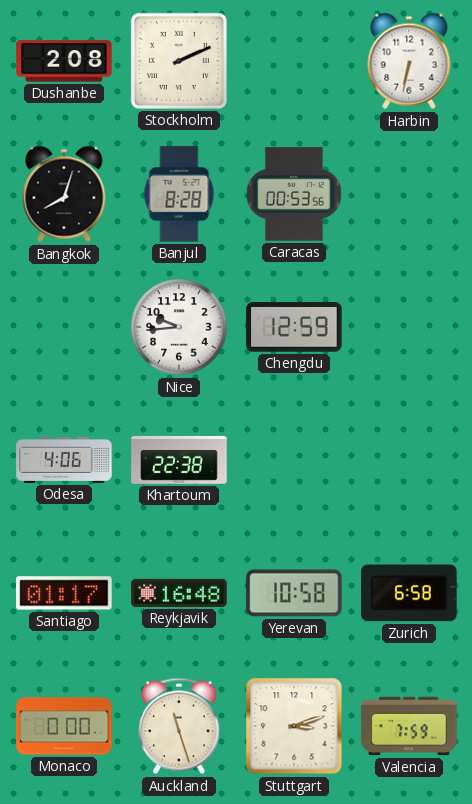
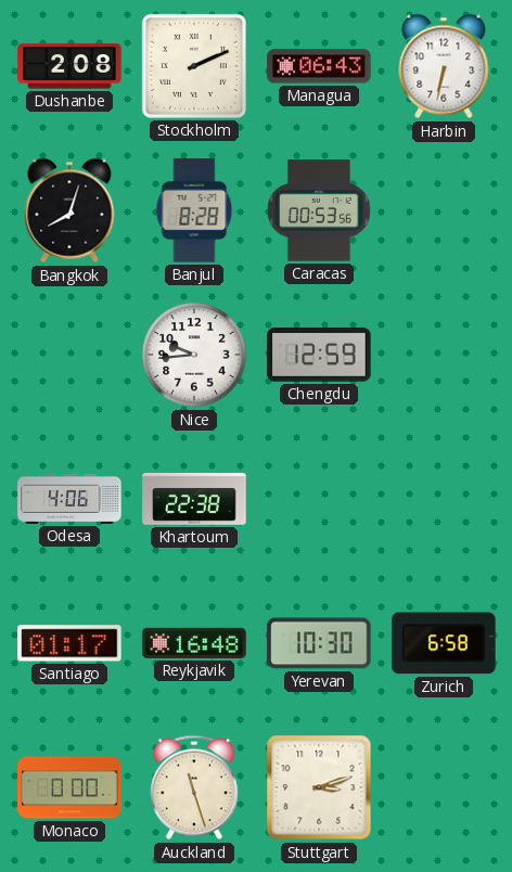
Managua: none -> 06:43 (319, 66)
Yerevan: 10:58 -> 10:30 (319, 643)
Valencia: 7:59 -> none (409, 726)
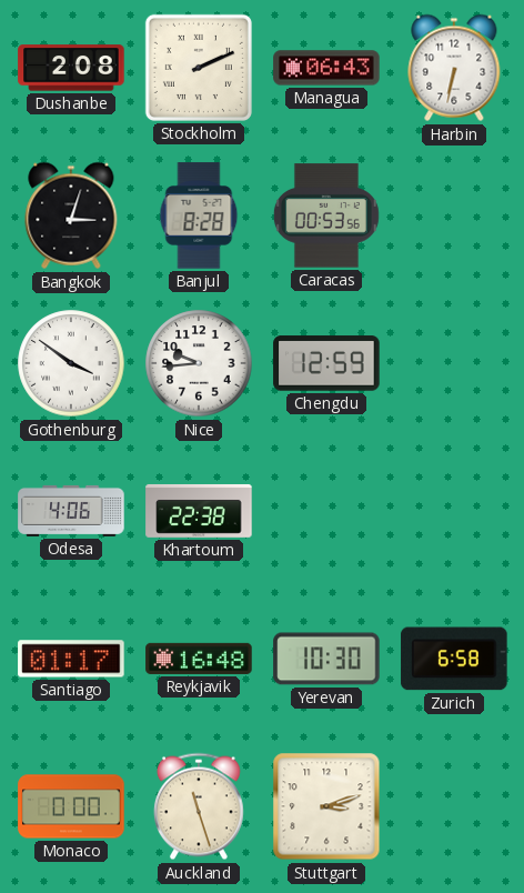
Bangkok: 8:03 -> 3:03 (71, 215)
Gothenburg: none -> 3:51 (71, 363)
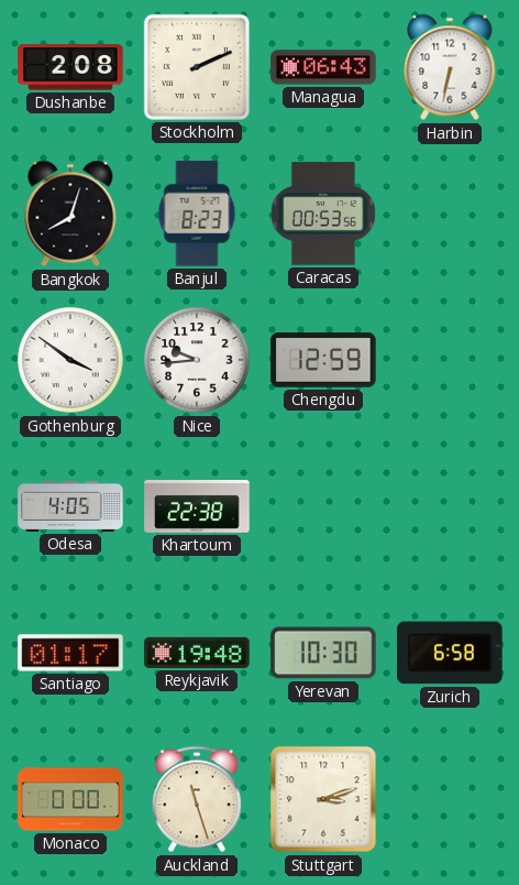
Bangkok: 3:03 -> 8:03 (70, 214)
Banjul: 8:28 -> 8:23 (197, 214)
Odesa: 4:06 -> 4:05 (70, 506)
Reykjavik: 16:48 -> 19:48 (197, 653)
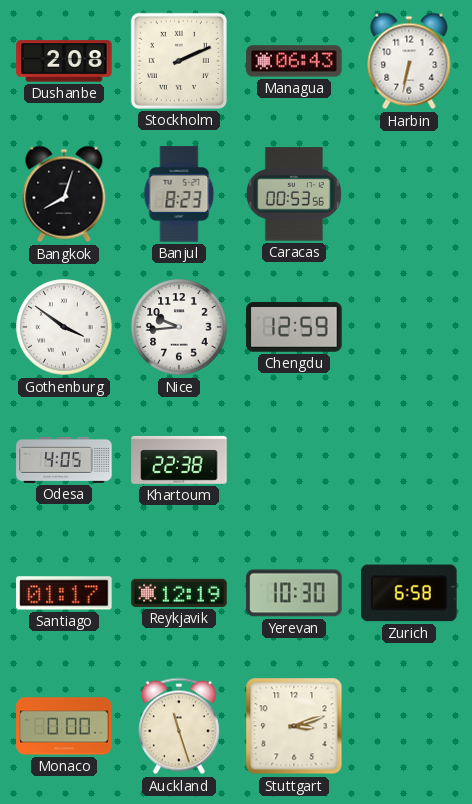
Reykjavik: 19:48 -> 12:19 (179, 593)
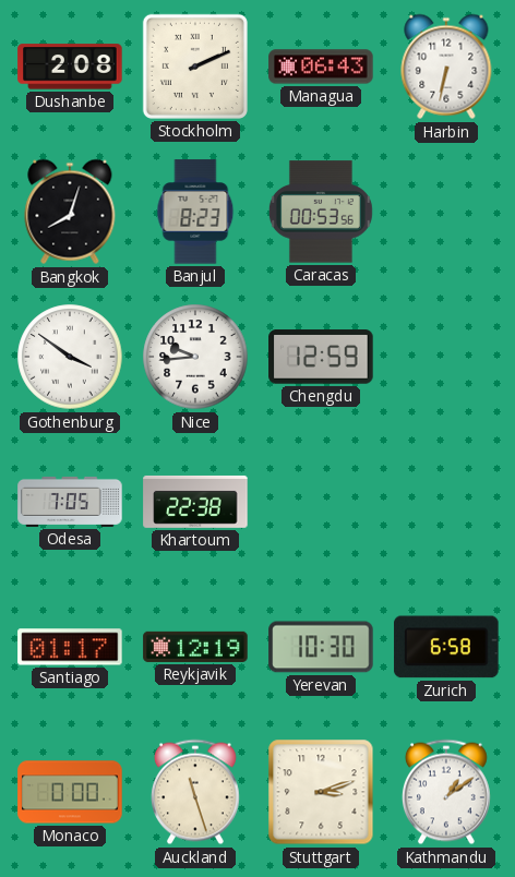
Odesa: 4:05 -> 7:05 (70, 502)
Kathmandu: none -> 1:09 (446, 792)
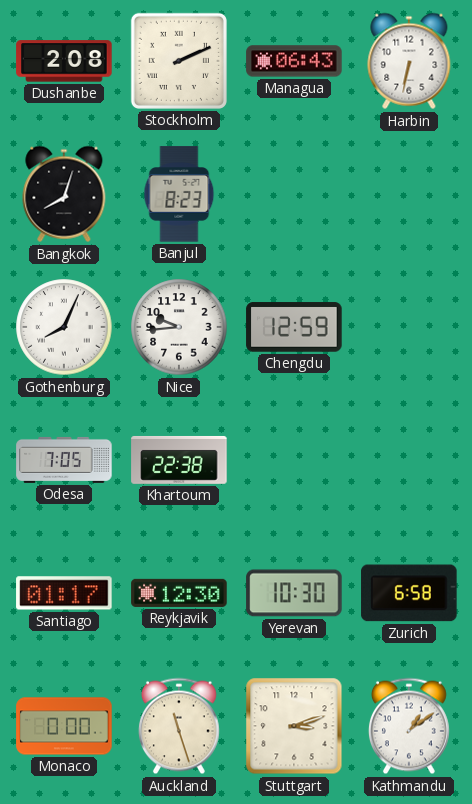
Caracas: 00:53 -> none (321, 212)
Gothenburg: 3:51 -> 8:04 (64, 327)
Reykjavik: 12:19 -> 12:30 (179, 593)
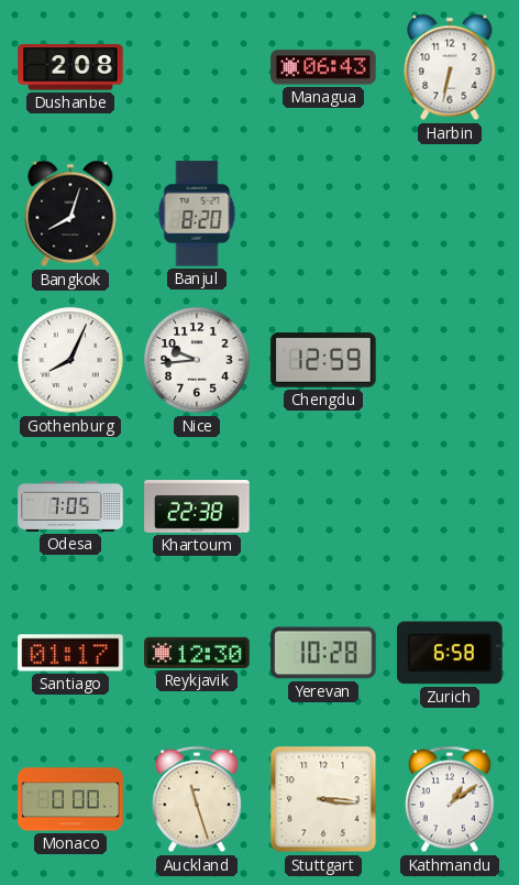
Stockholm: 2:11 -> none (179, 61)
Banjul: 8:23 -> 8:20 (197, 214)
Yerevan: 10:30 -> 10:28 (323, 653)
Stuttgart: 3:12 -> 3:16 (323, 799)
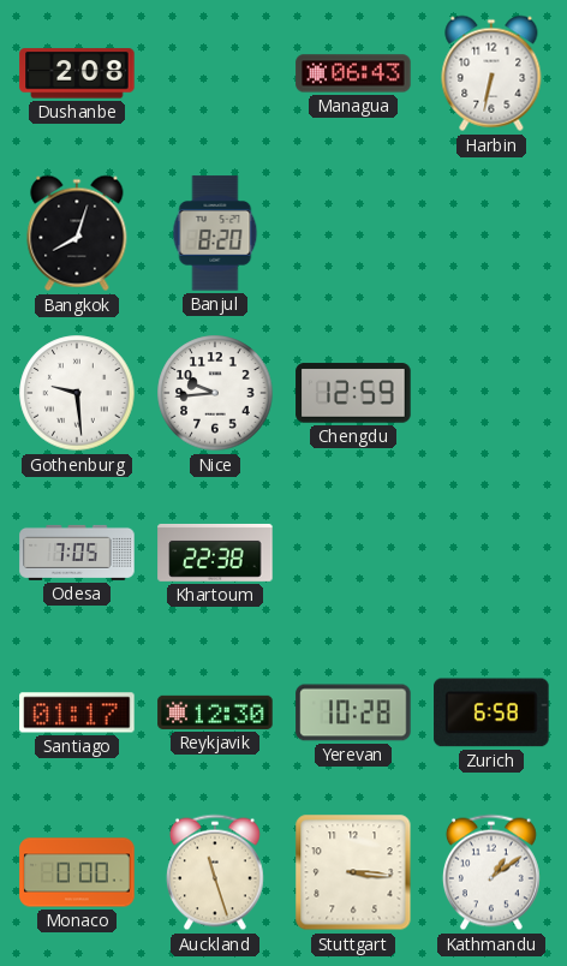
Gothenburg: 8:04 -> 9:29 (77, 393)
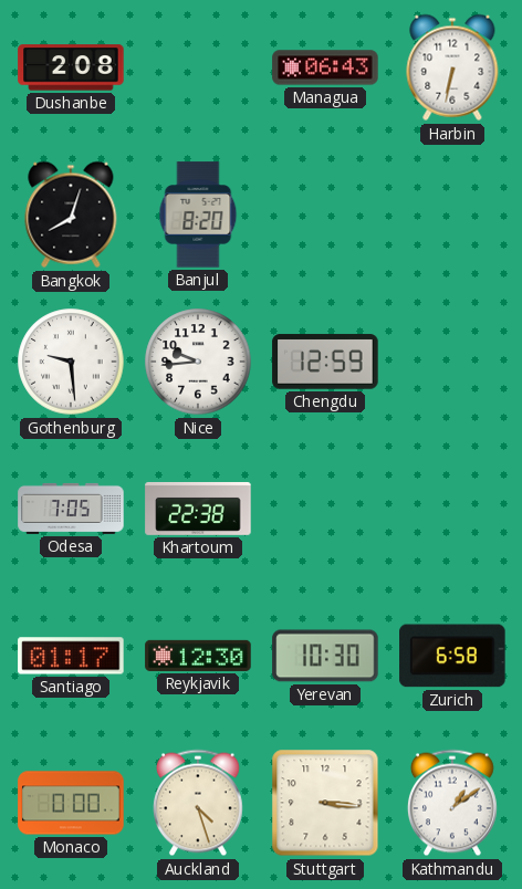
Yerevan: 10:28 -> 10:30 (325, 656)
Auckland: 11:27 -> 4:27 (198, 803)
